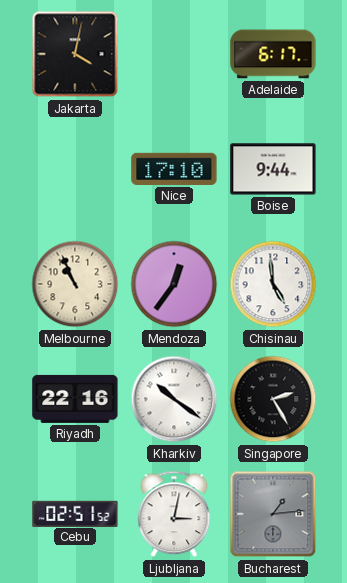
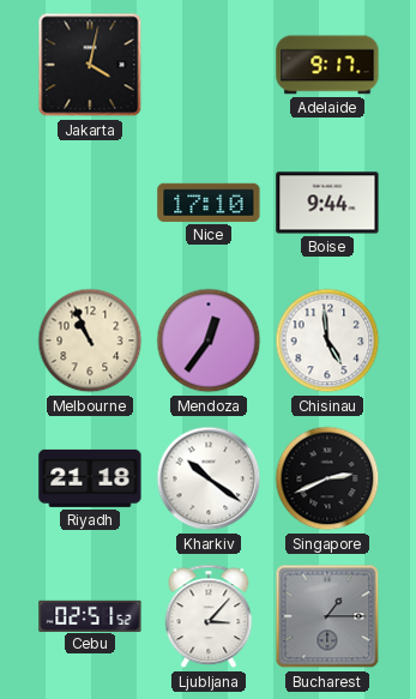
Adelaide: 6:17 -> 9:17 (327, 65)
Riyadh: 22:16 -> 21:18 (90, 478)
Singapore: 2:25 -> 2:41 (327, 478)
Ljubljana: 3:02 -> 3:07 (209, 616)
Bucharest: 1:14 -> 1:15 (327, 616)
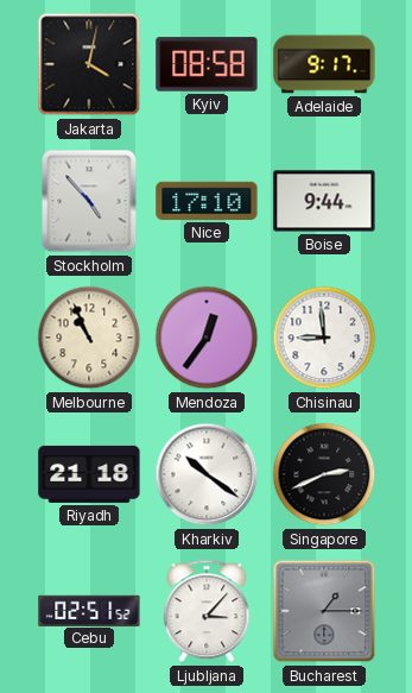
Kyiv: none -> 08:58 (207, 64)
Stockholm: none -> 4:53 (89, 201)
Chisinau: 4:59 -> 8:59 (324, 338)
